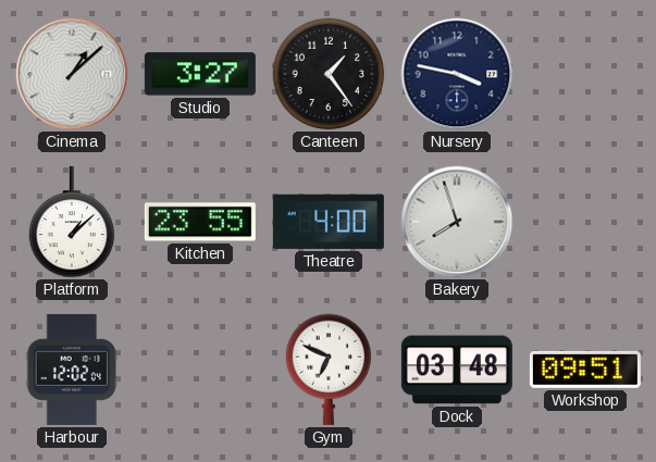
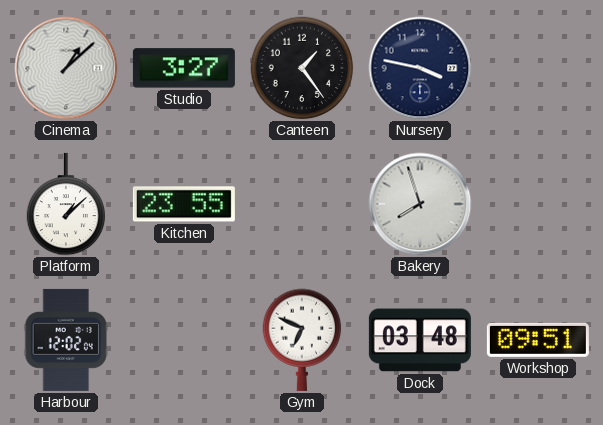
Theatre: 4:00 -> none (329, 222)
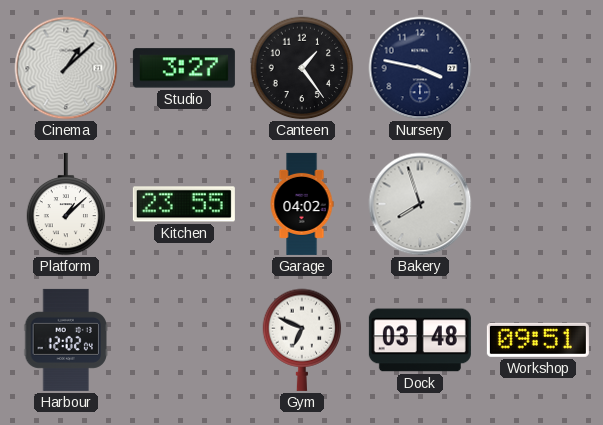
Garage: none -> 04:02 (302, 204)
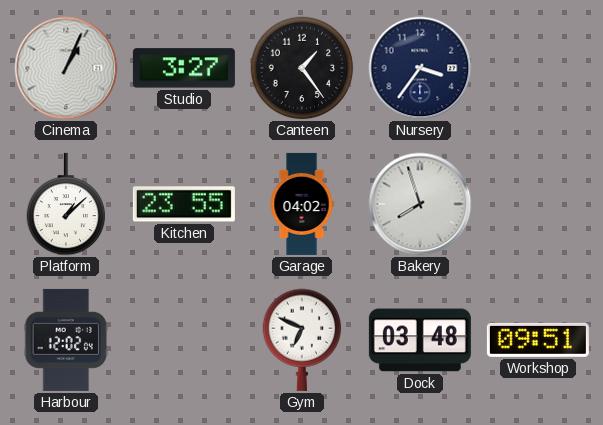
Cinema: 1:08 -> 1:04 (66, 68)
Nursery: 3:47 -> 3:36 (420, 68)
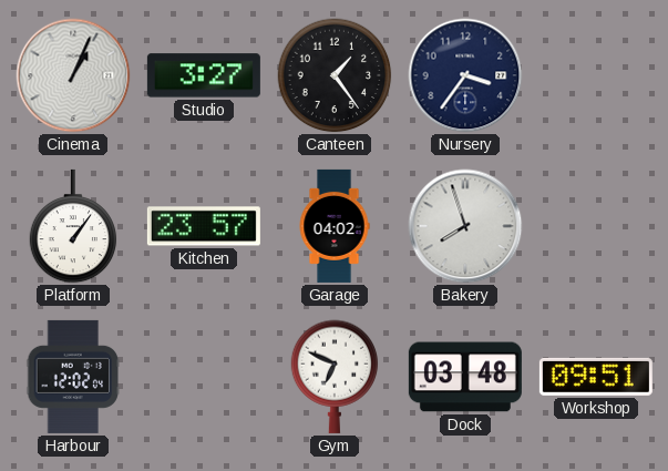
Platform: 1:08 -> 1:06 (73, 226)
Kitchen: 23:55 -> 23:57 (204, 226)
